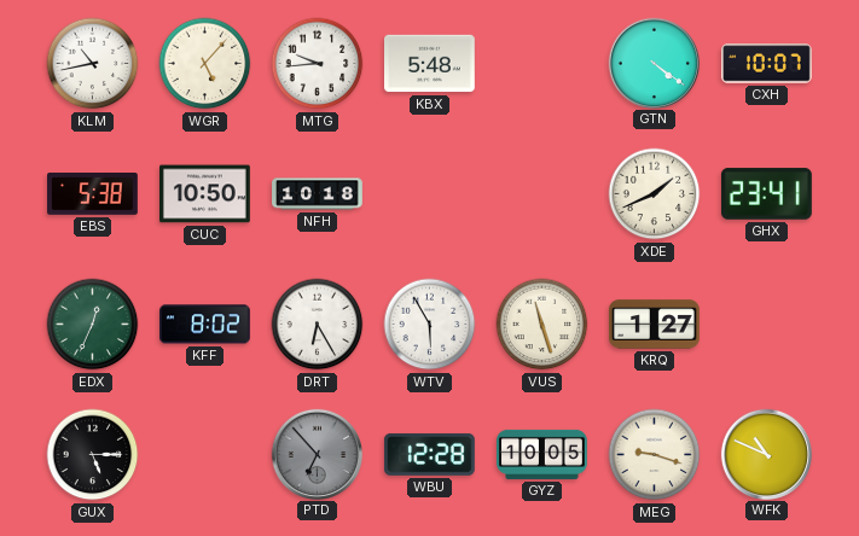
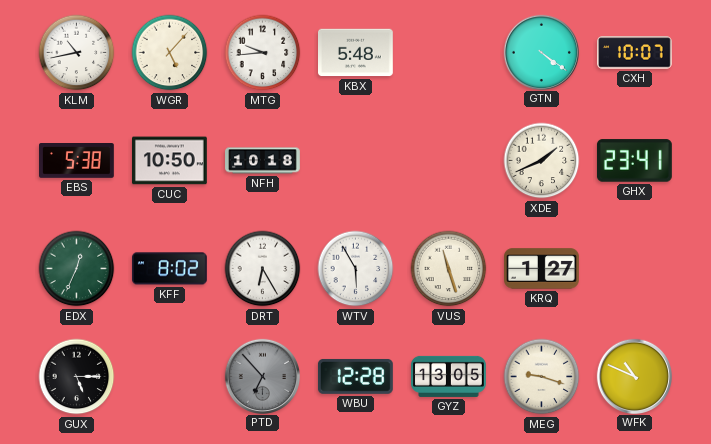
GYZ: 10:05 -> 13:05 (449, 376)
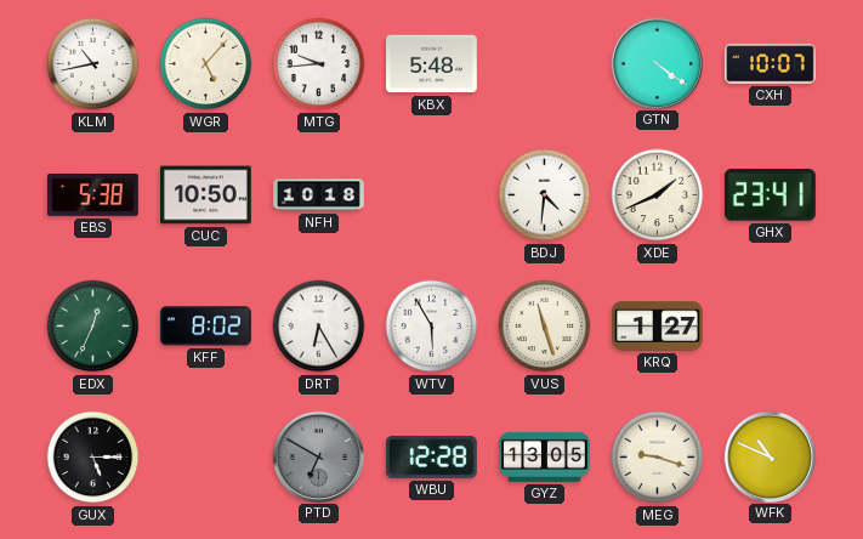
BDJ: none -> 4:31 (545, 195)
PTD: 6:53 -> 6:50 (318, 456)
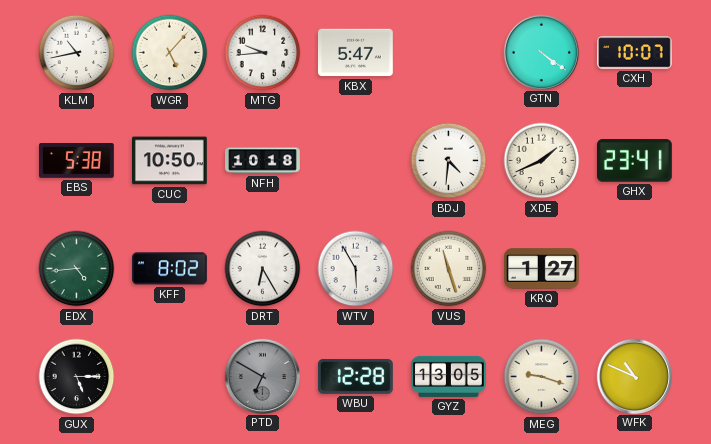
KBX: 5:48 -> 5:47 (356, 53)
EDX: 12:34 -> 4:44 (77, 269)
